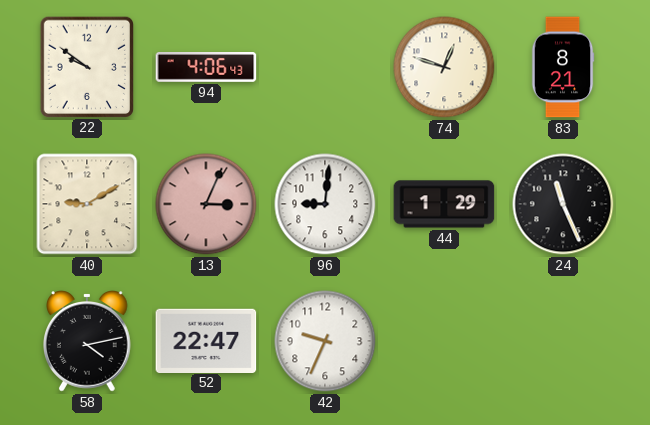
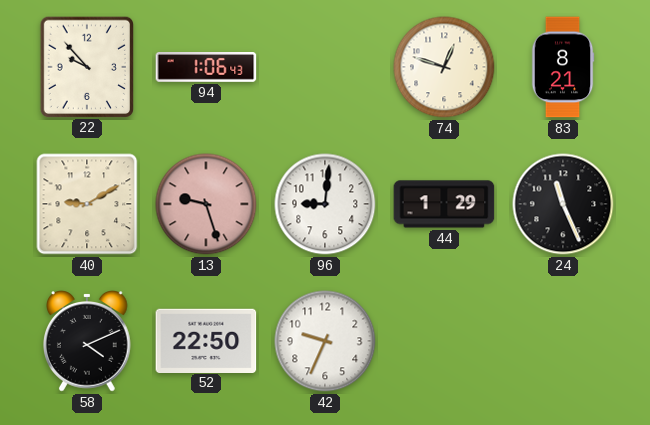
22: 9:51 -> 9:53 (86, 66)
94: 4:06 -> 1:06 (206, 68)
13: 3:04 -> 9:27 (206, 204)
58: 4:13 -> 4:11 (88, 341)
52: 22:47 -> 22:50 (206, 340)
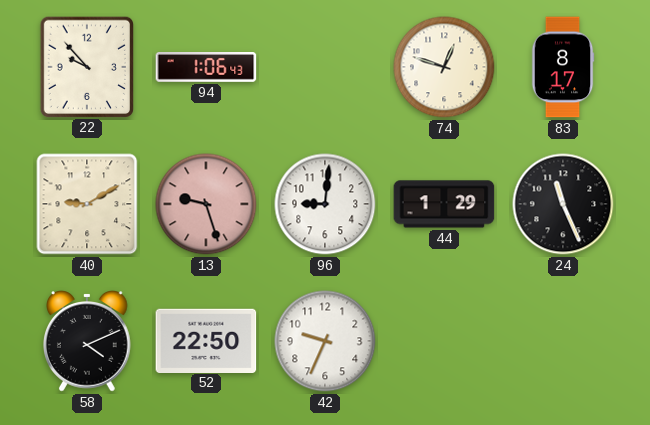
83: 8:21 -> 8:17 (563, 67)
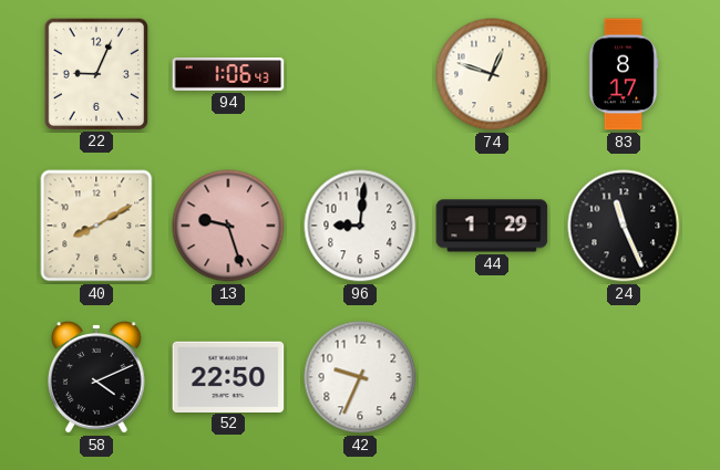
22: 9:53 -> 9:04 (95, 73)
40: 9:10 -> 8:10 (96, 226)
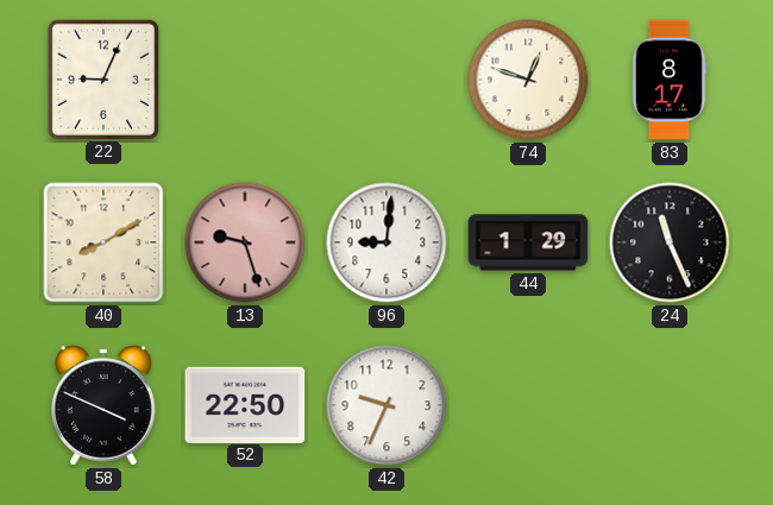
94: 1:06 -> none (228, 75)
58: 4:11 -> 3:49 (105, 405)
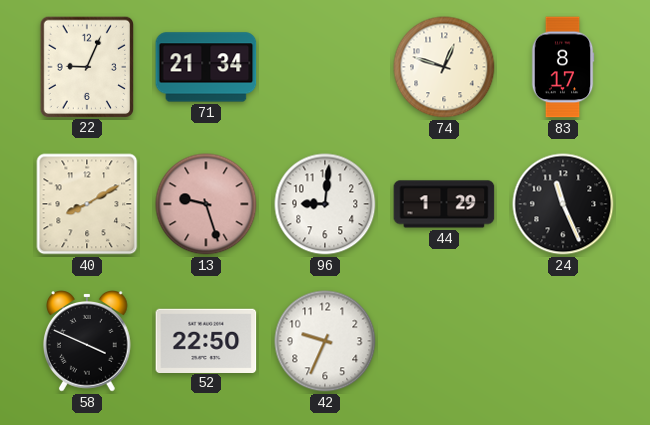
71: none -> 21:34 (206, 67)
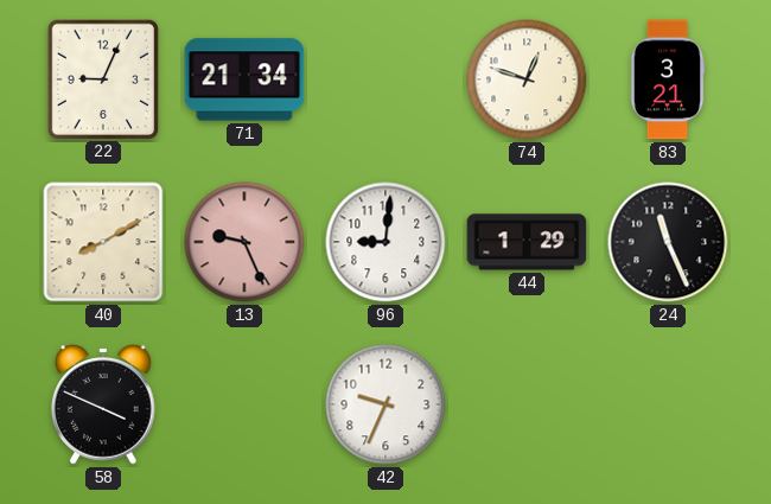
83: 8:17 -> 3:21 (668, 79)
13: 9:27 -> 9:26 (244, 242)
52: 22:50 -> none (206, 340)
